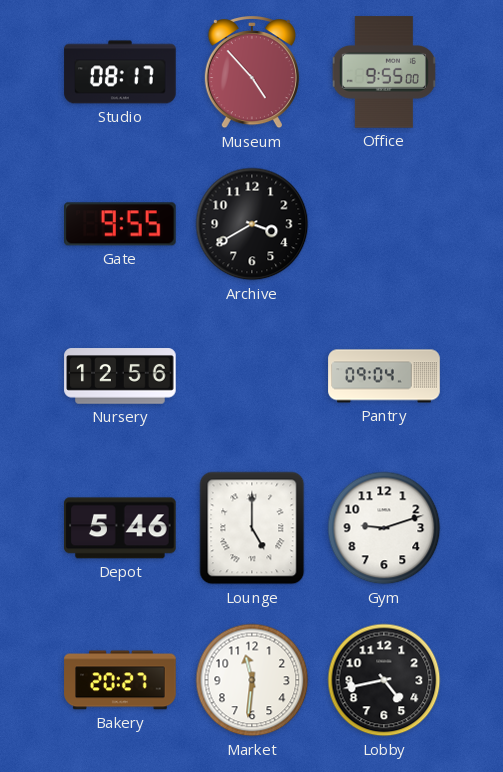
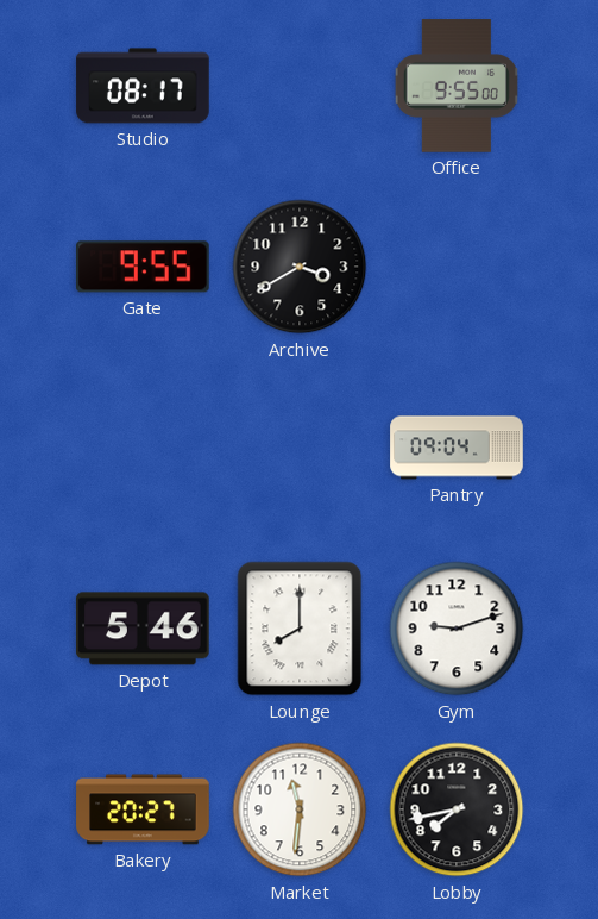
Museum: 4:53 -> none (252, 73)
Nursery: 12:56 -> none (120, 376)
Lounge: 5:00 -> 8:00 (300, 629)
Lobby: 4:43 -> 7:43 (457, 809)
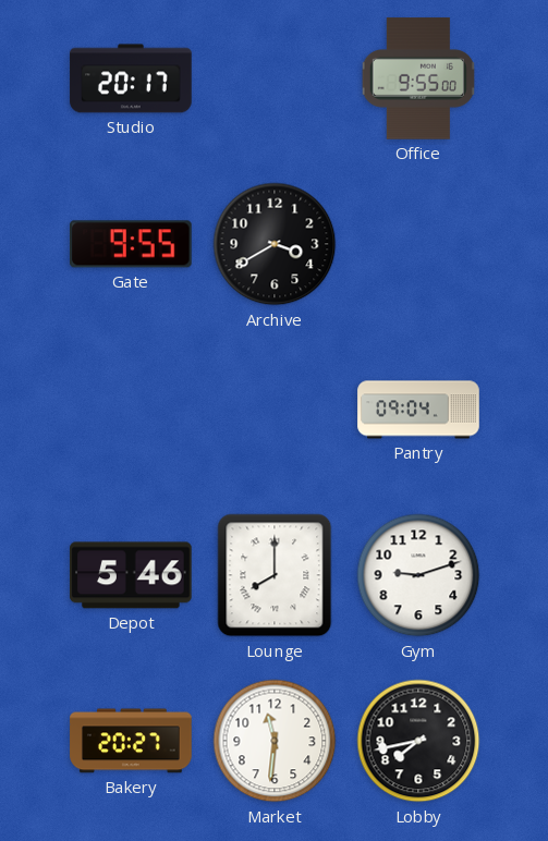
Studio: 08:17 -> 20:17 (131, 78)
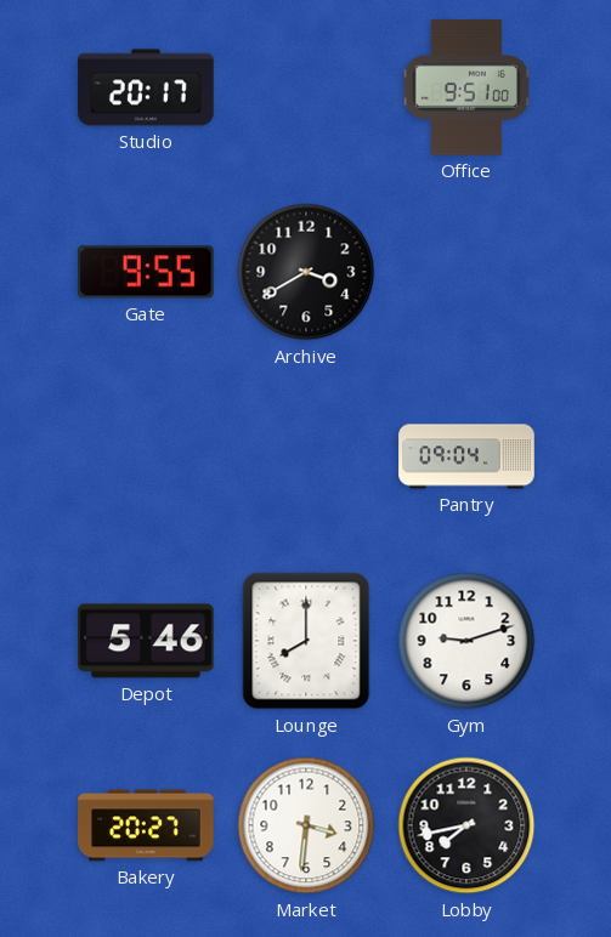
Office: 9:55 -> 9:51 (466, 87)
Market: 11:31 -> 3:31 (306, 825)
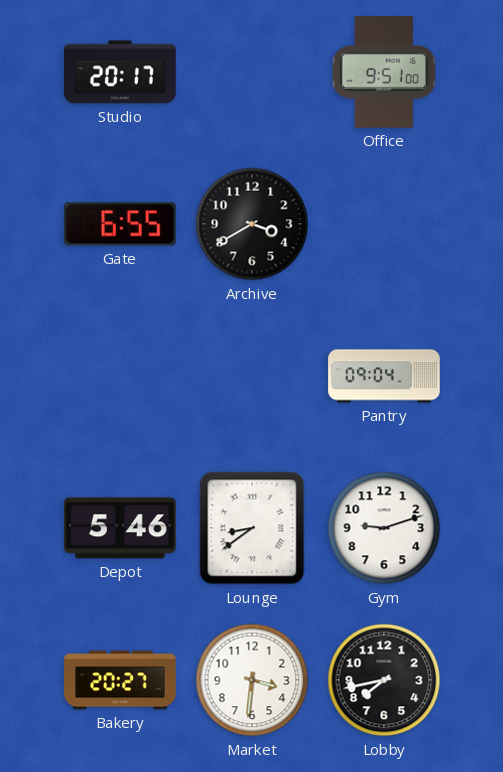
Gate: 9:55 -> 6:55 (121, 224)
Lounge: 8:00 -> 8:39 (252, 528)
